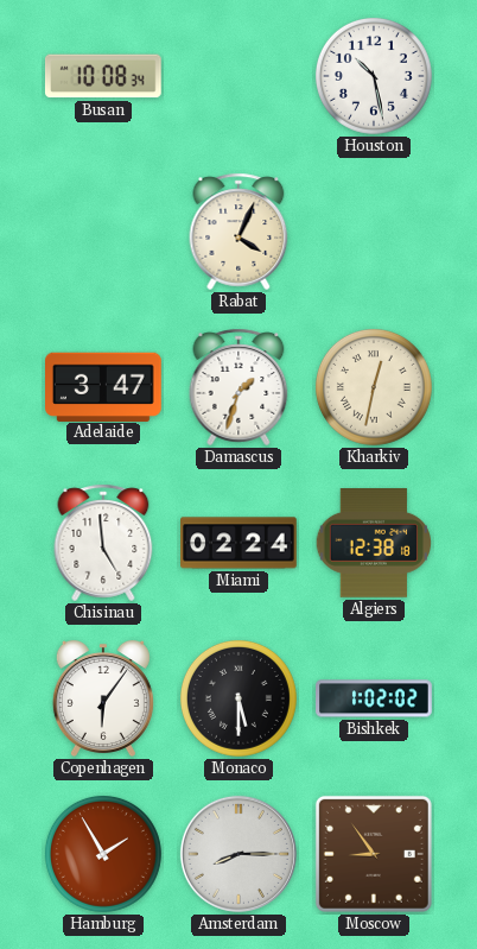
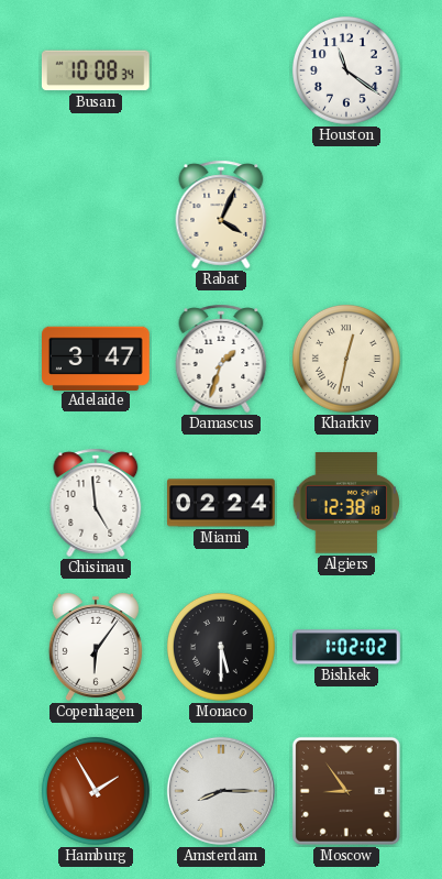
Houston: 10:28 -> 11:21 (346, 70)
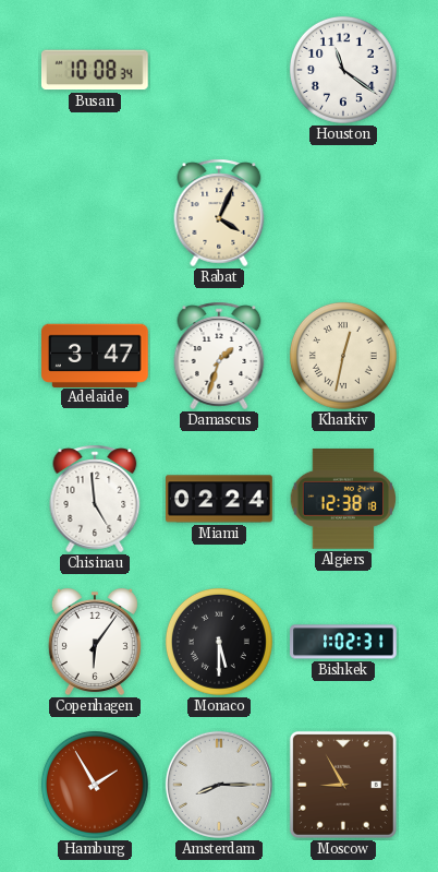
Bishkek: 1:02:02 -> 1:02:31 (343, 642)
Moscow: 8:54 -> 8:55 (343, 785)
